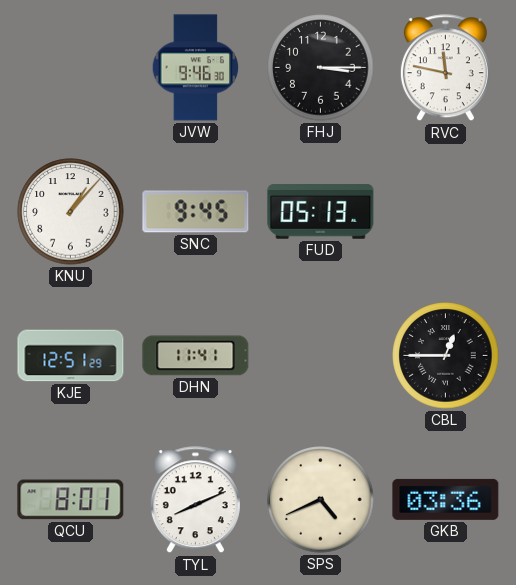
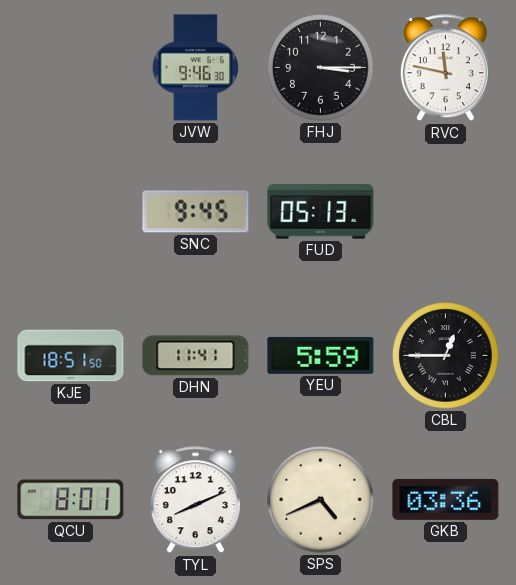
KNU: 1:07 -> none (71, 212)
KJE: 12:51 -> 18:51 (71, 356)
YEU: none -> 5:59 (321, 355)
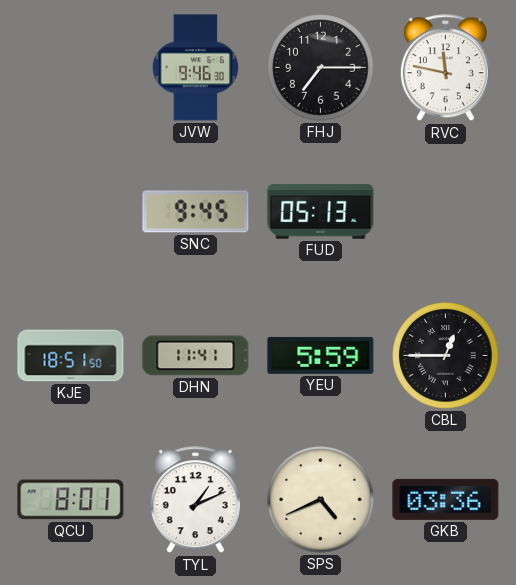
FHJ: 3:15 -> 7:15 (321, 68)
TYL: 8:11 -> 1:11 (195, 500)
